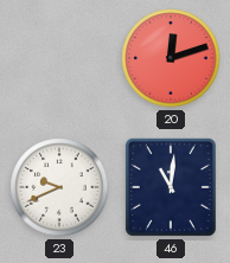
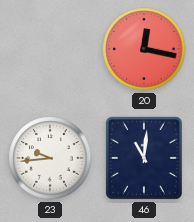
20: 12:12 -> 12:17 (144, 49)
23: 9:41 -> 9:44 (50, 158)
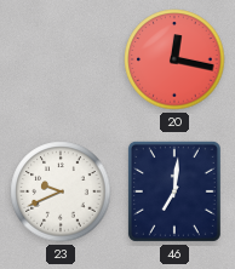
23: 9:44 -> 9:41 (61, 191)
46: 11:01 -> 7:01 (174, 191)
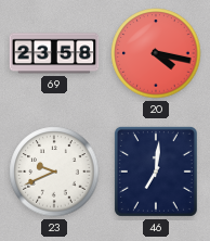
69: none -> 23:58 (54, 53)
20: 12:17 -> 4:17 (156, 53)
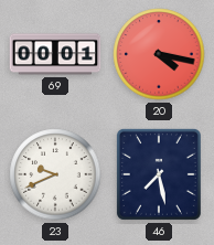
69: 23:58 -> 00:01 (55, 54)
46: 7:01 -> 7:28 (159, 174)
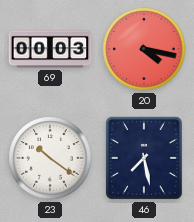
69: 00:01 -> 00:03 (50, 49)
23: 9:41 -> 10:21 (50, 158)
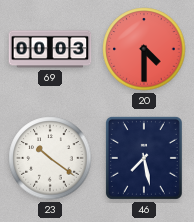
20: 4:17 -> 4:30 (144, 49)
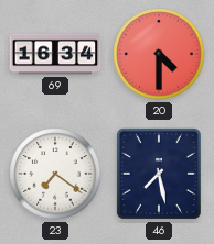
69: 00:03 -> 16:34 (55, 54)
23: 10:21 -> 7:21 (55, 174)
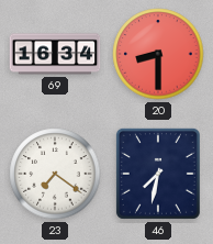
20: 4:30 -> 8:30 (158, 54)
46: 7:28 -> 7:32 (158, 174)
